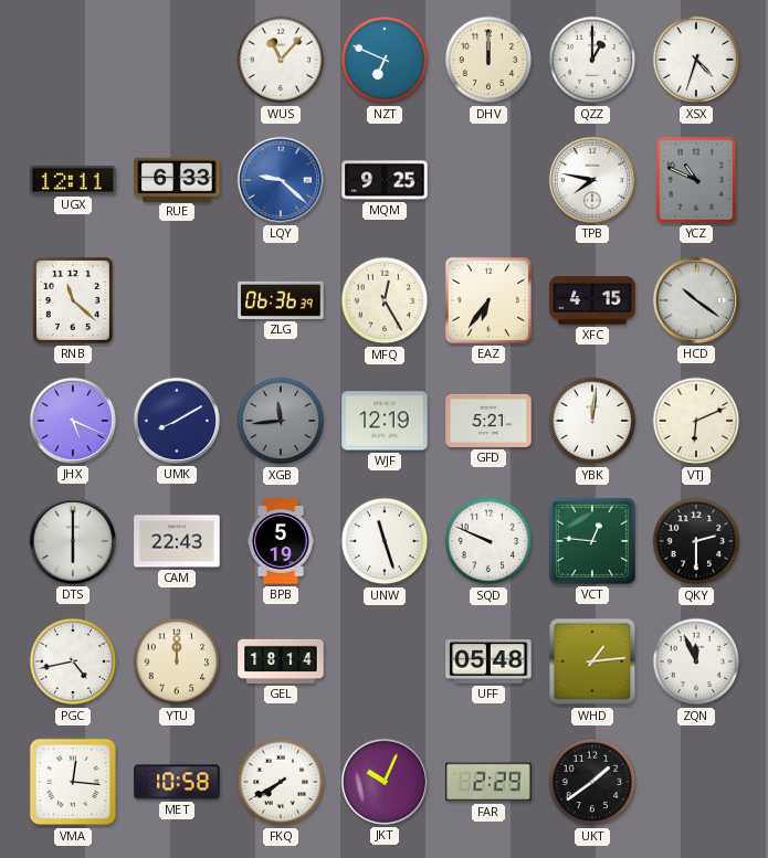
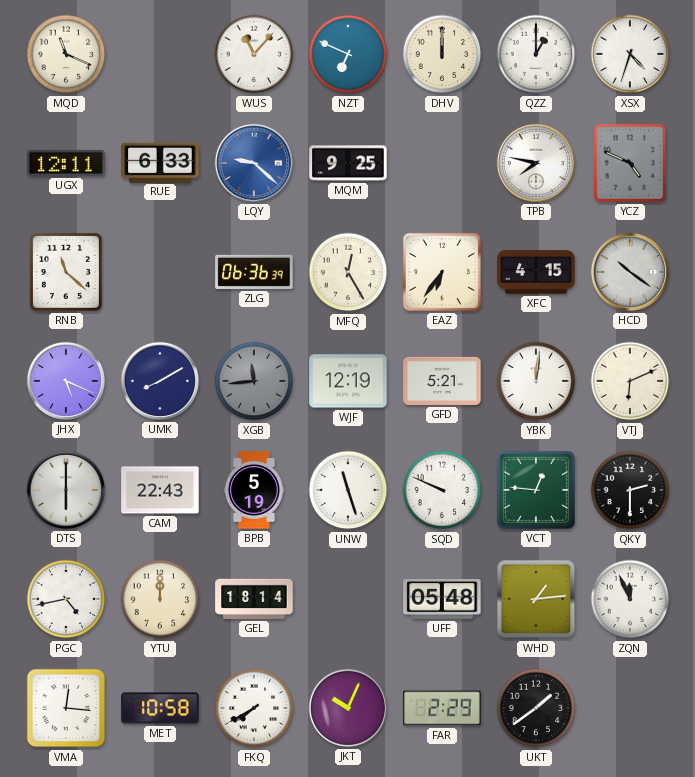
MQD: none -> 11:19 (66, 54)
YCZ: 10:49 -> 4:49 (630, 163)
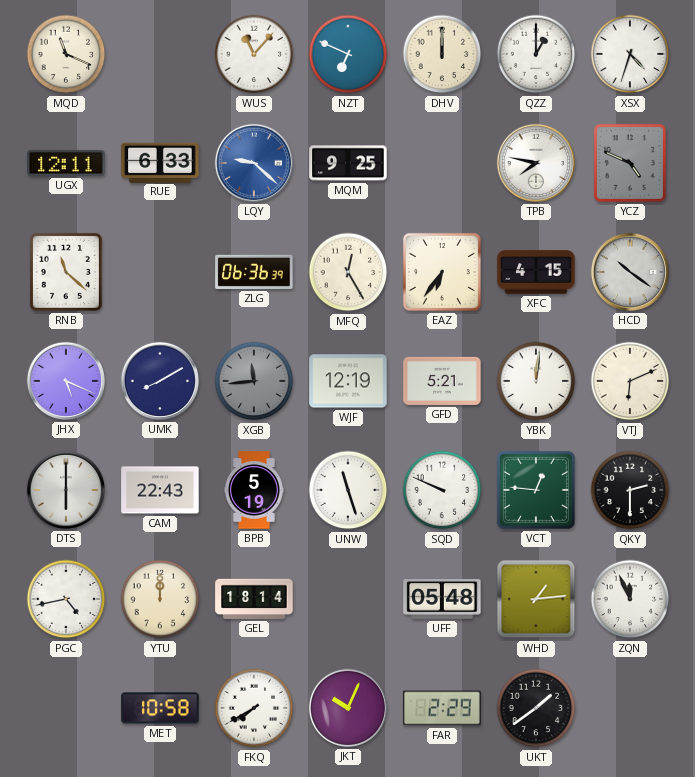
VMA: 12:16 -> none (66, 708)
